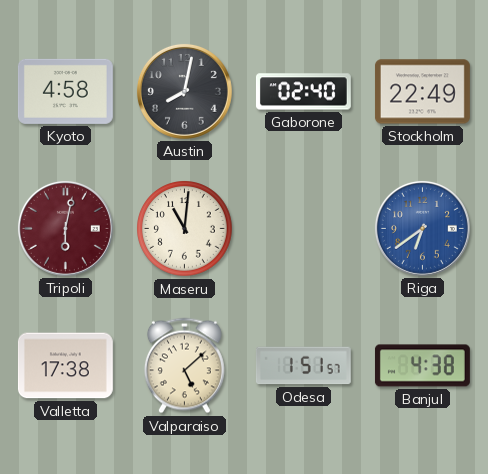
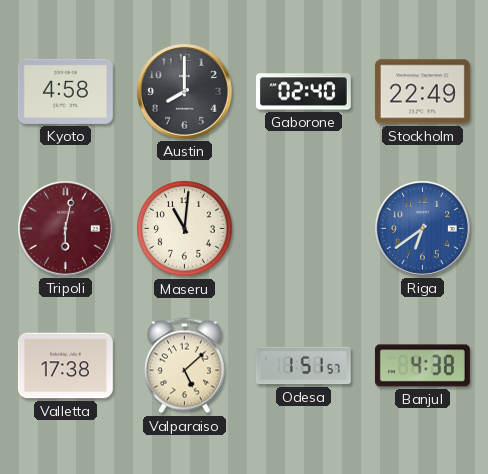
Austin: 8:02 -> 8:00 (184, 91)
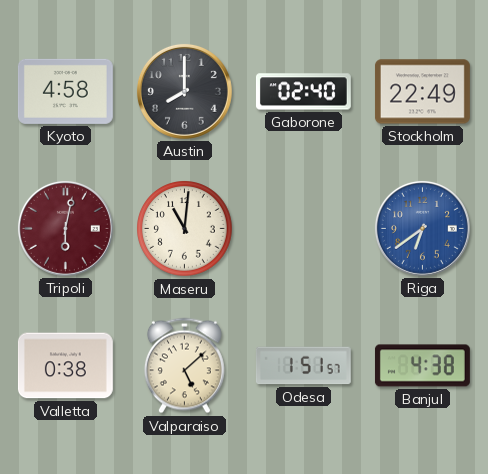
Valletta: 17:38 -> 0:38 (65, 366)
